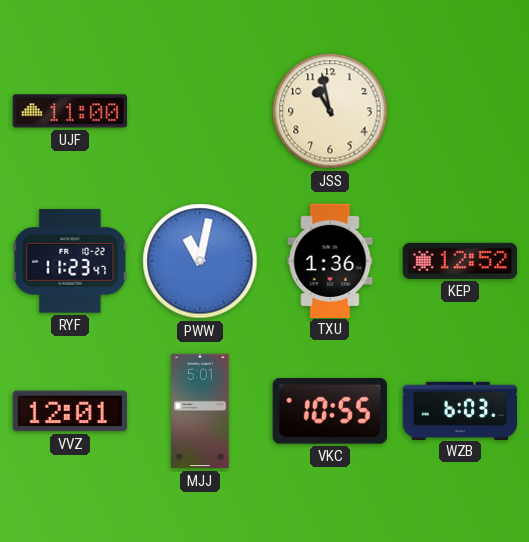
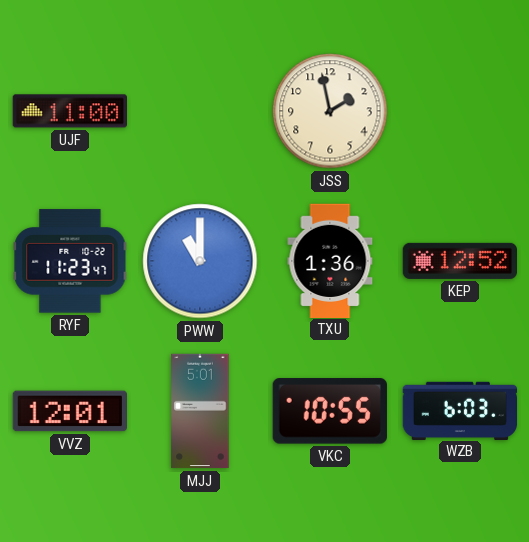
JSS: 10:58 -> 1:58 (330, 111)
PWW: 11:02 -> 11:00 (200, 261)
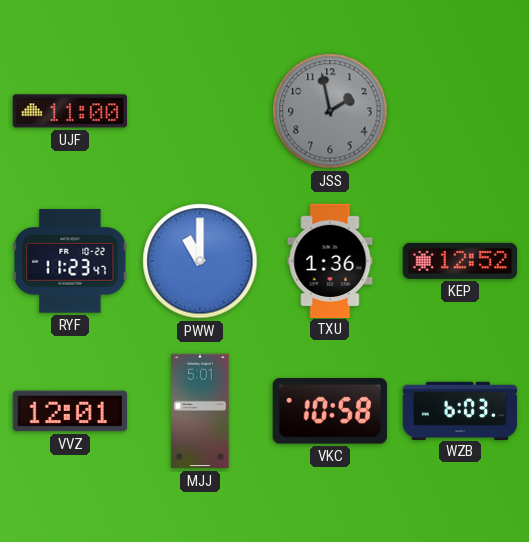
JSS dial: cream -> grey (330, 111)
VKC: 10:55 -> 10:58 (330, 411)
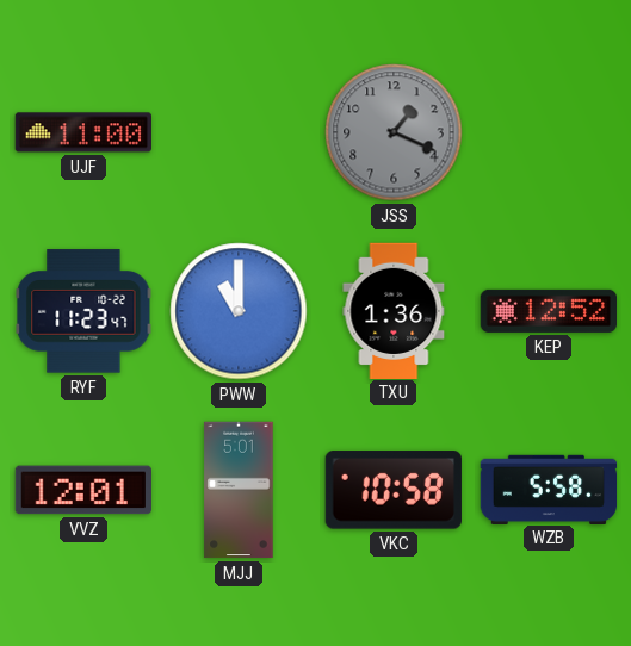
JSS: 1:58 -> 1:19 (394, 132)
WZB: 6:03 -> 5:58 (549, 489)
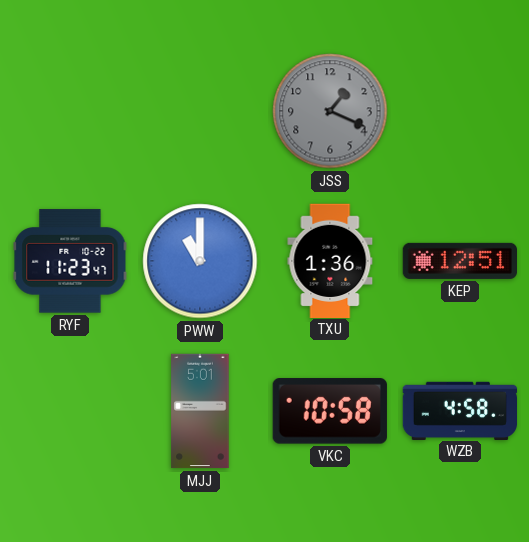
UJF: 11:00 -> none (82, 132)
KEP: 12:52 -> 12:51 (459, 261)
VVZ: 12:01 -> none (82, 490)
WZB: 5:58 -> 4:58 (460, 410)
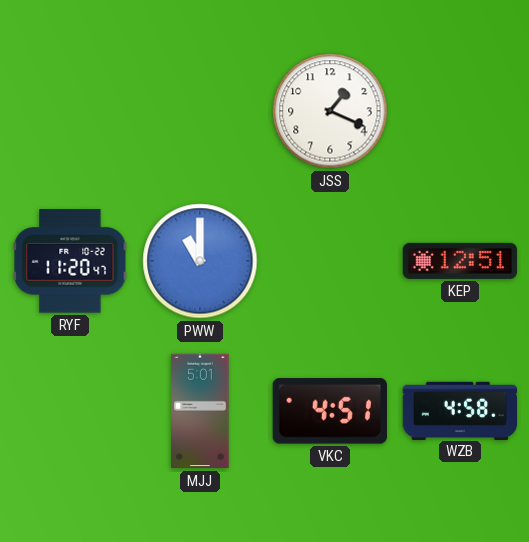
JSS dial: grey -> white (330, 111)
RYF: 11:23 -> 11:20 (70, 261)
TXU: 1:36 -> none (330, 260)
VKC: 10:58 -> 4:51 (330, 411)
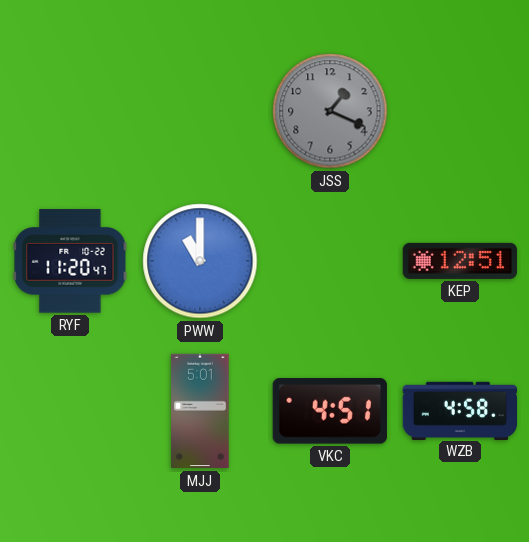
JSS dial: white -> grey (330, 111)
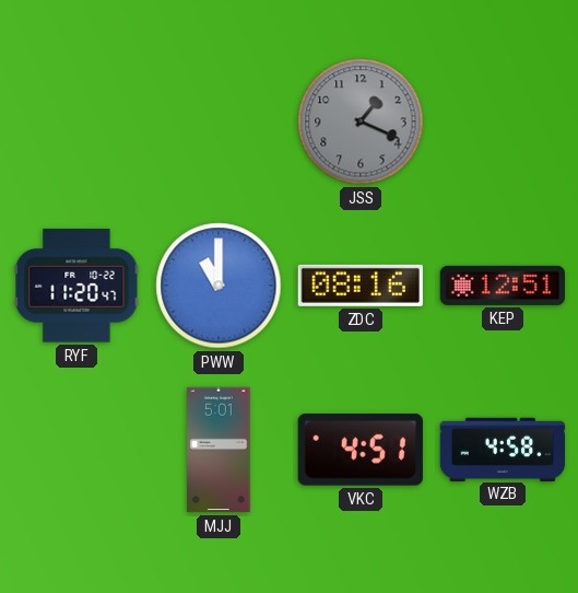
ZDC: none -> 08:16 (361, 286)
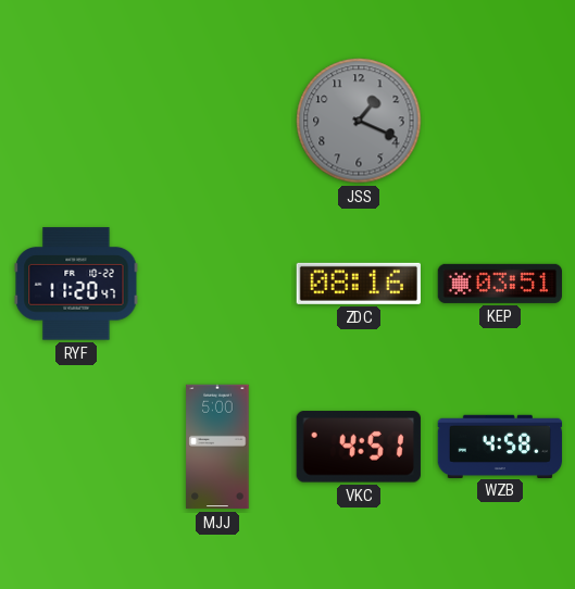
PWW: 11:00 -> none (219, 286)
KEP: 12:51 -> 03:51 (499, 284)
MJJ: 5:01 -> 5:00 (217, 447)
